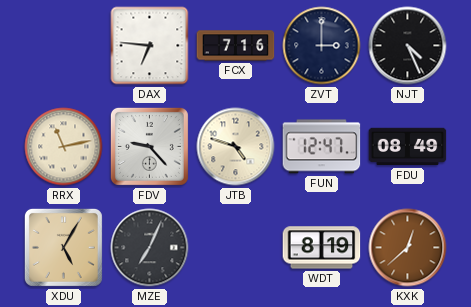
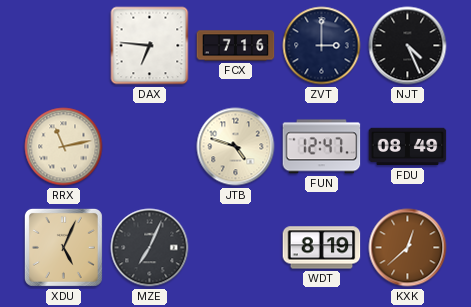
FDV: 9:23 -> none (149, 146)
XDU: 5:05 -> 5:04 (63, 247)
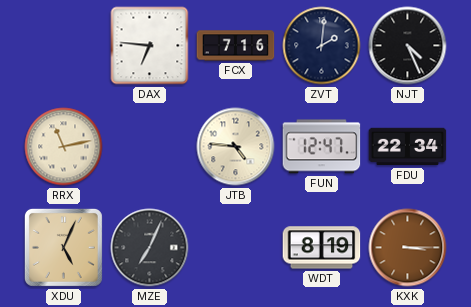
ZVT: 3:00 -> 2:01 (322, 46)
JTB: 4:48 -> 4:46 (236, 147)
FDU: 08:49 -> 22:34 (408, 147)
KXK: 12:38 -> 3:15 (408, 248)
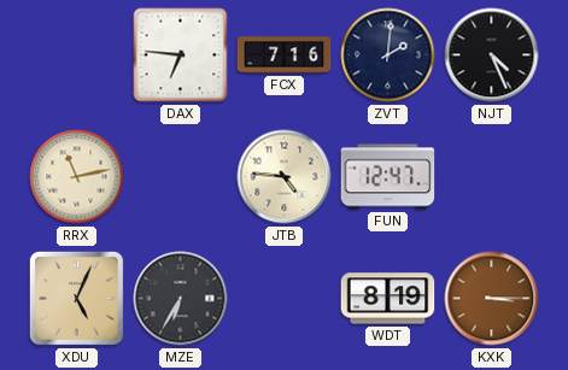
FDU: 22:34 -> none (408, 147)
MZE: 7:04 -> 6:35 (181, 299)
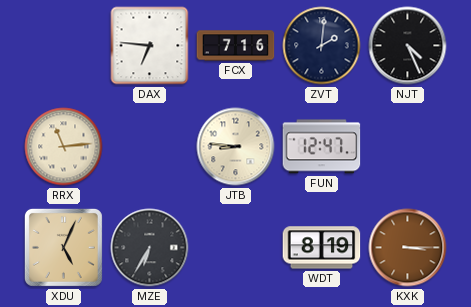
RRX: 11:13 -> 11:14 (64, 147)
JTB: 4:46 -> 8:46 (236, 147)
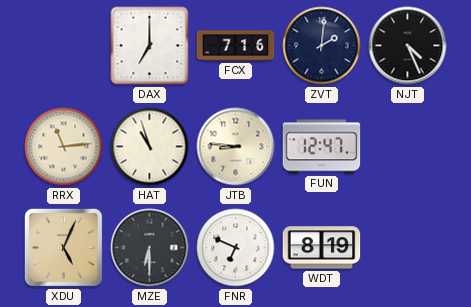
DAX: 6:46 -> 7:00 (150, 46)
HAT: none -> 10:57 (150, 147)
MZE: 6:35 -> 6:30 (150, 248)
FNR: none -> 6:49 (236, 248)
KXK: 3:15 -> none (408, 248)
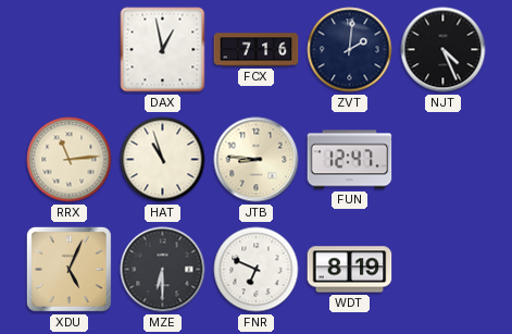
DAX: 7:00 -> 12:58 (163, 50)
